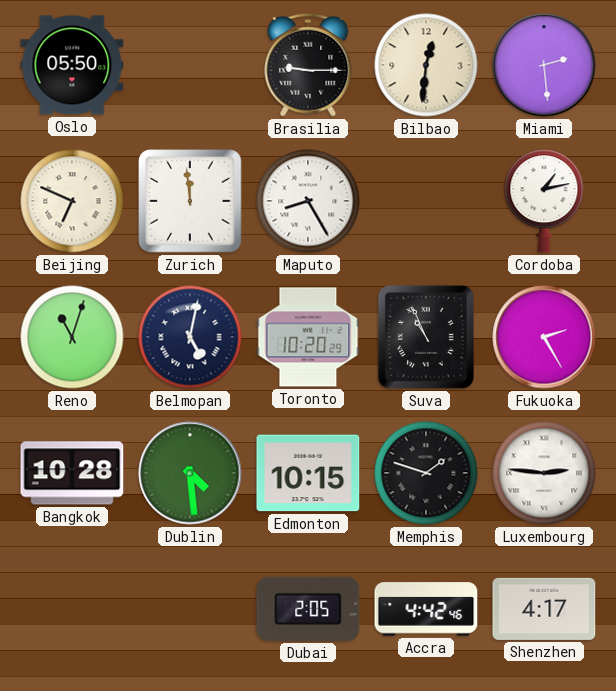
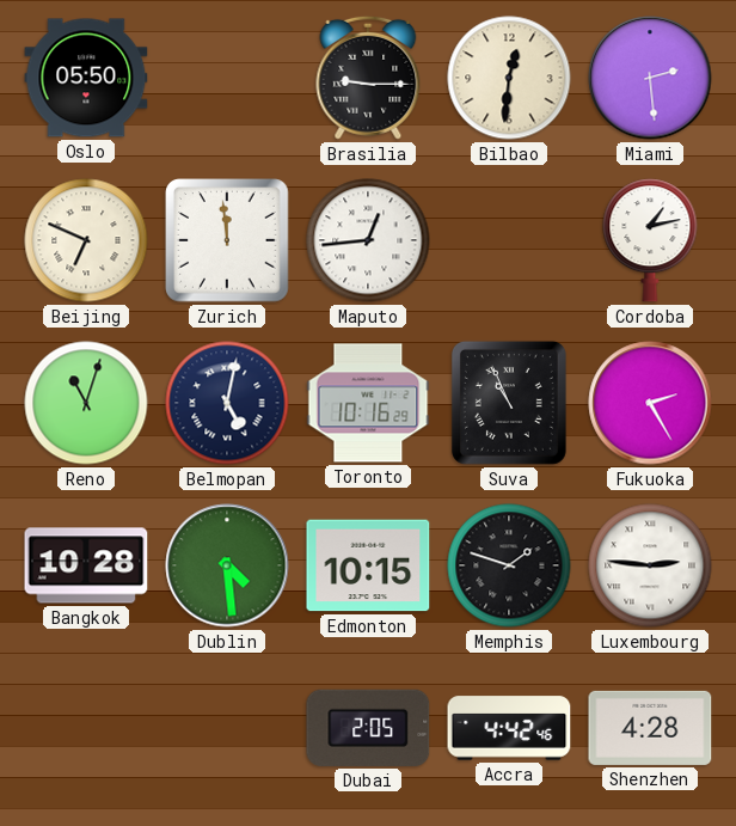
Maputo: 8:25 -> 12:44 (368, 240)
Toronto: 10:20 -> 10:16 (368, 403)
Shenzhen: 4:17 -> 4:28 (650, 728)
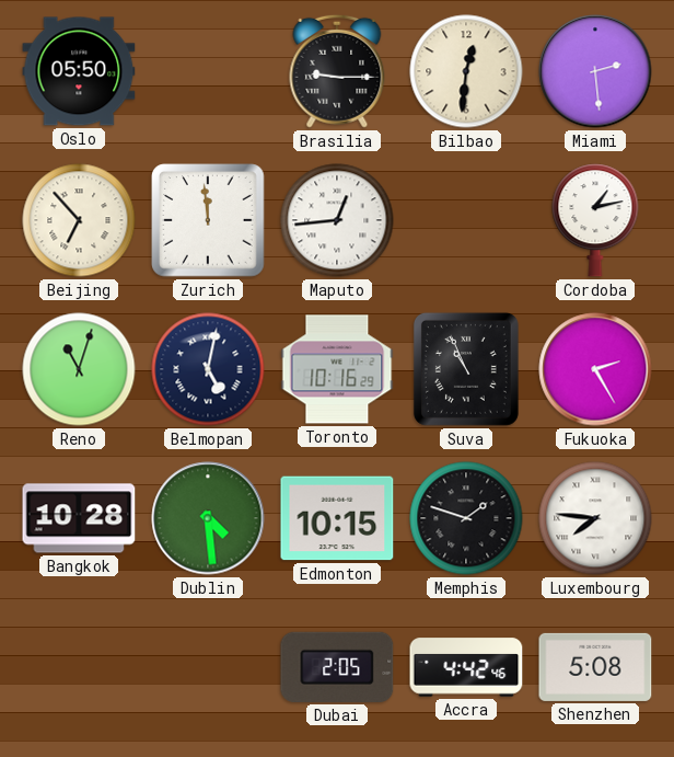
Beijing: 6:49 -> 6:53 (79, 220)
Luxembourg: 2:46 -> 7:46 (595, 518)
Shenzhen: 4:28 -> 5:08 (595, 667)
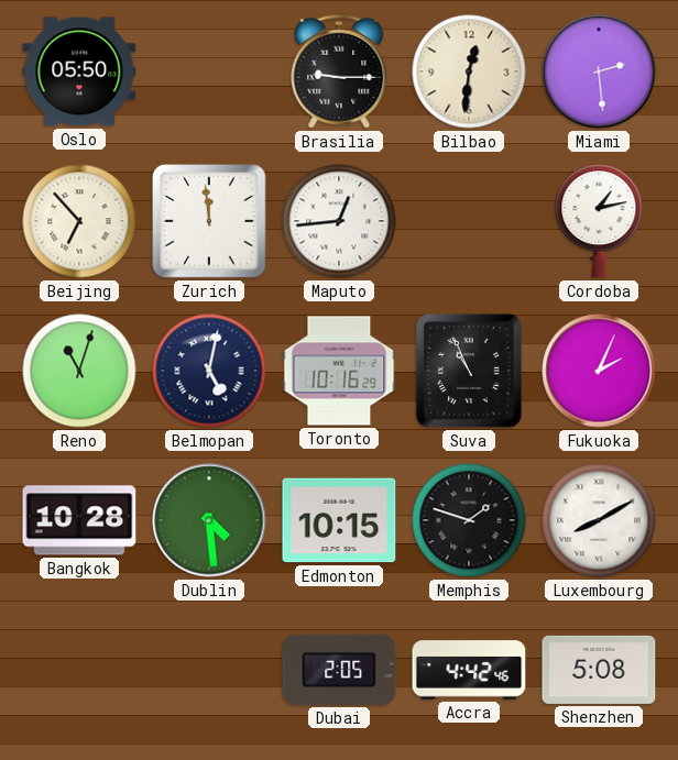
Fukuoka: 2:25 -> 2:04 (599, 371)
Luxembourg: 7:46 -> 8:10 (599, 520)
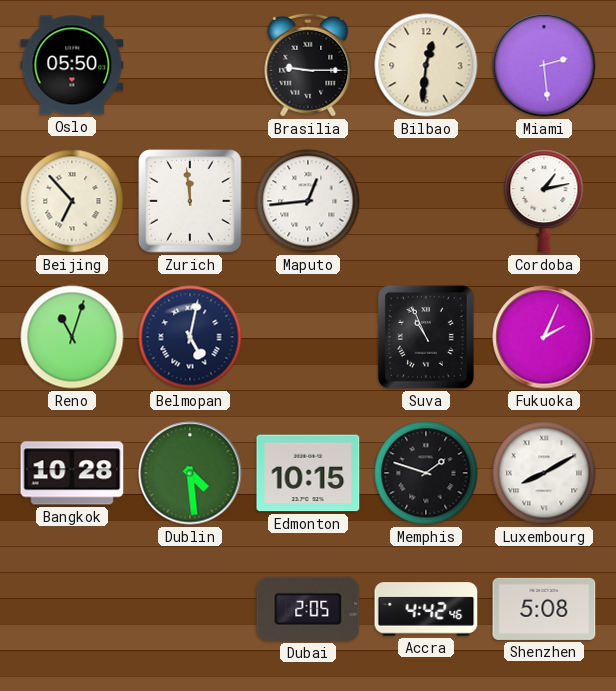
Toronto: 10:16 -> none (339, 371)
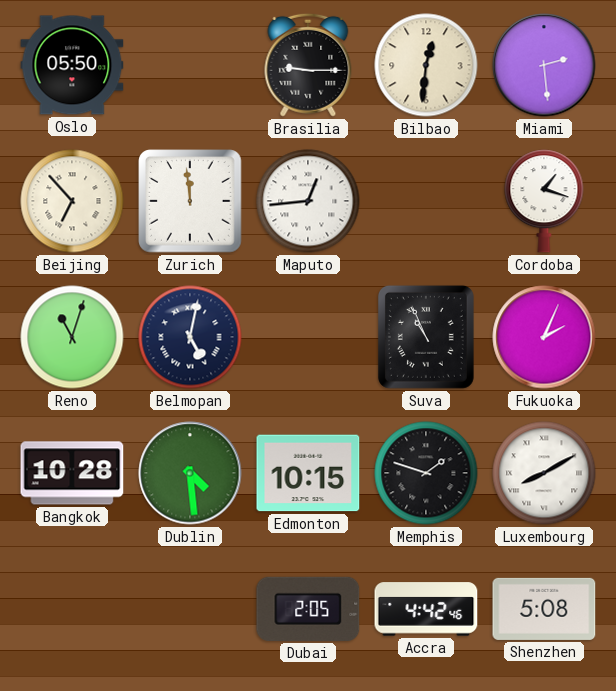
Cordoba: 1:13 -> 1:18 (544, 201)
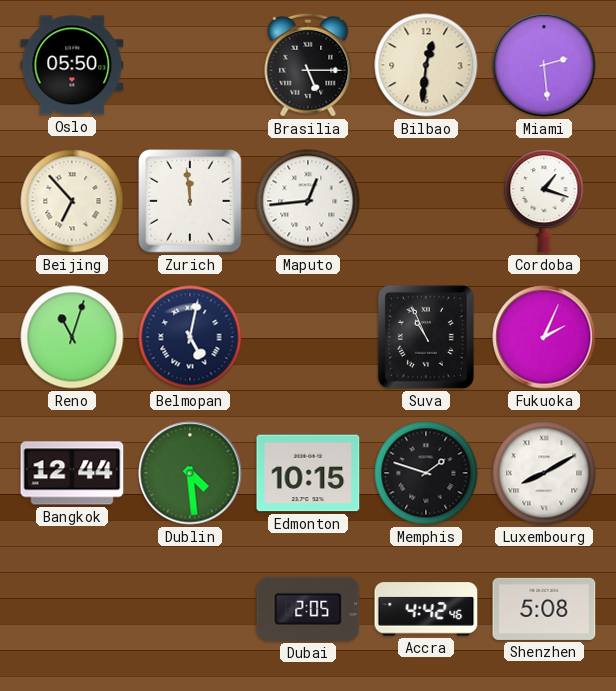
Brasilia: 9:15 -> 5:15 (308, 65)
Bangkok: 10:28 -> 12:44 (72, 473)
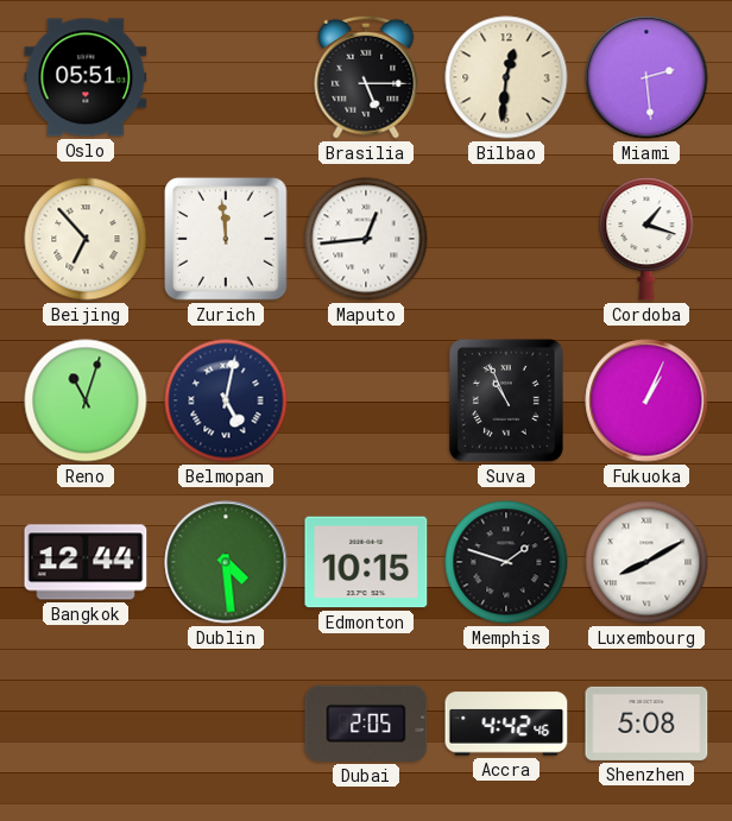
Oslo: 05:50 -> 05:51 (86, 77)
Fukuoka: 2:04 -> 1:04 (646, 400)
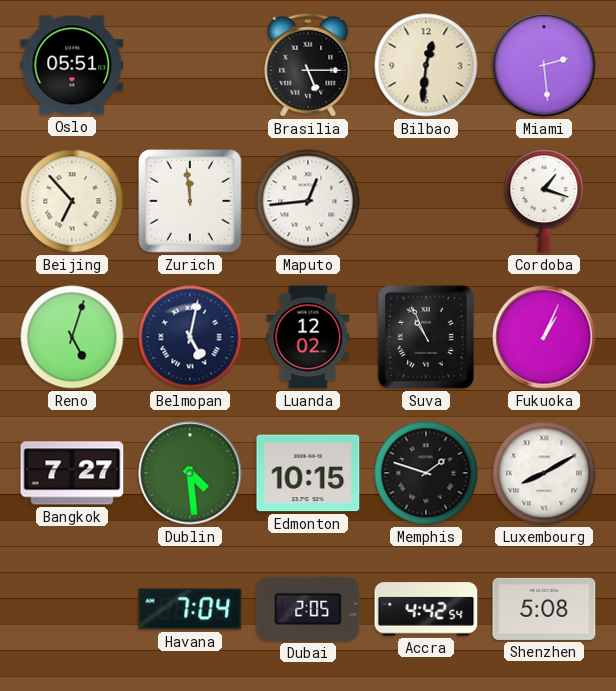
Reno: 11:03 -> 5:03 (72, 337)
Luanda: none -> 12:02 (308, 337)
Bangkok: 12:44 -> 7:27 (72, 473)
Havana: none -> 7:04 (190, 609)
Accra: 4:42:46 -> 4:42:54 (426, 609)
